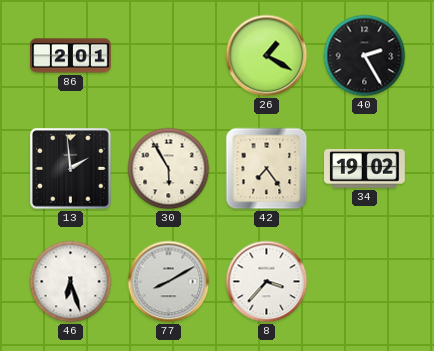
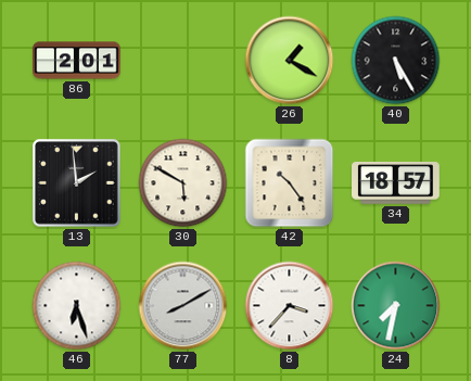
40: 2:25 -> 5:25 (396, 61)
30: 5:55 -> 5:50 (183, 183)
42: 7:24 -> 10:24 (290, 183)
34: 19:02 -> 18:57 (396, 183)
24: none -> 7:32 (396, 306)
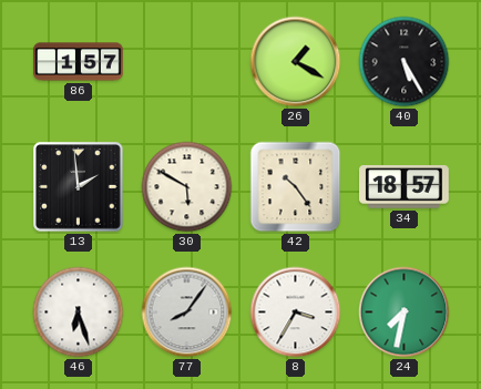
86: 2:01 -> 1:57 (79, 62)
77: 8:10 -> 8:06 (187, 313)
8: 3:37 -> 3:35 (296, 313)
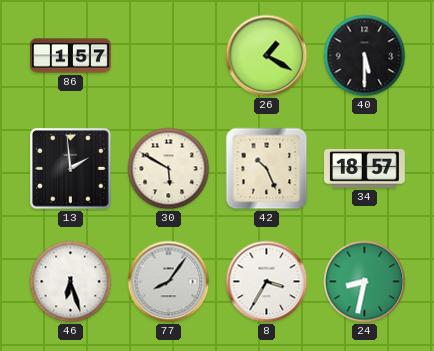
40: 5:25 -> 5:30 (365, 56)
42: 10:24 -> 10:26 (267, 169)
24: 7:32 -> 8:32 (365, 282)
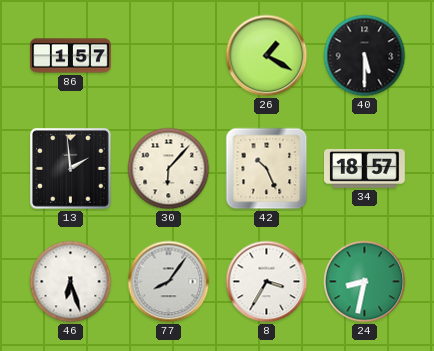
30: 5:50 -> 6:07 (169, 169)
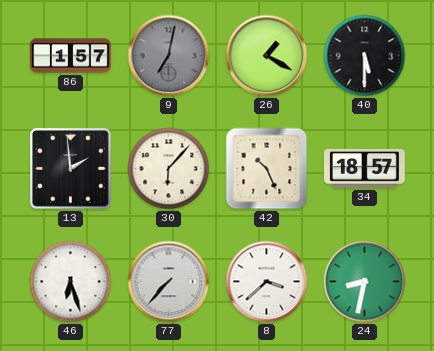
9: none -> 7:02 (169, 56)
77: 8:06 -> 7:37 (169, 282)
8: 3:35 -> 3:38 (267, 282)
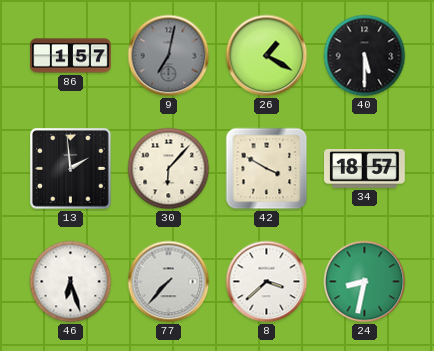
42: 10:26 -> 3:50 (267, 169)
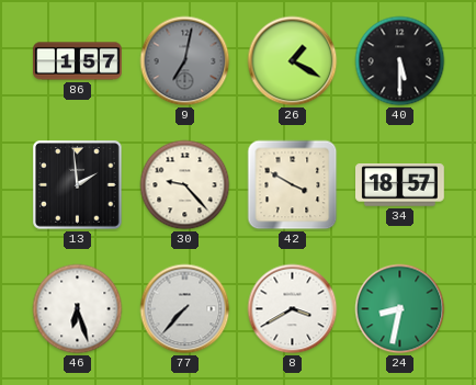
30: 6:07 -> 9:23 (185, 185)
8: 3:38 -> 3:40 (293, 309)
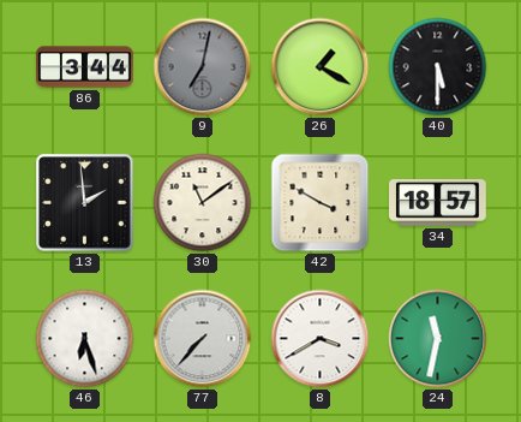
86: 1:57 -> 3:44 (85, 67)
30: 9:23 -> 11:09 (203, 203)
24: 8:32 -> 11:32 (438, 339)
